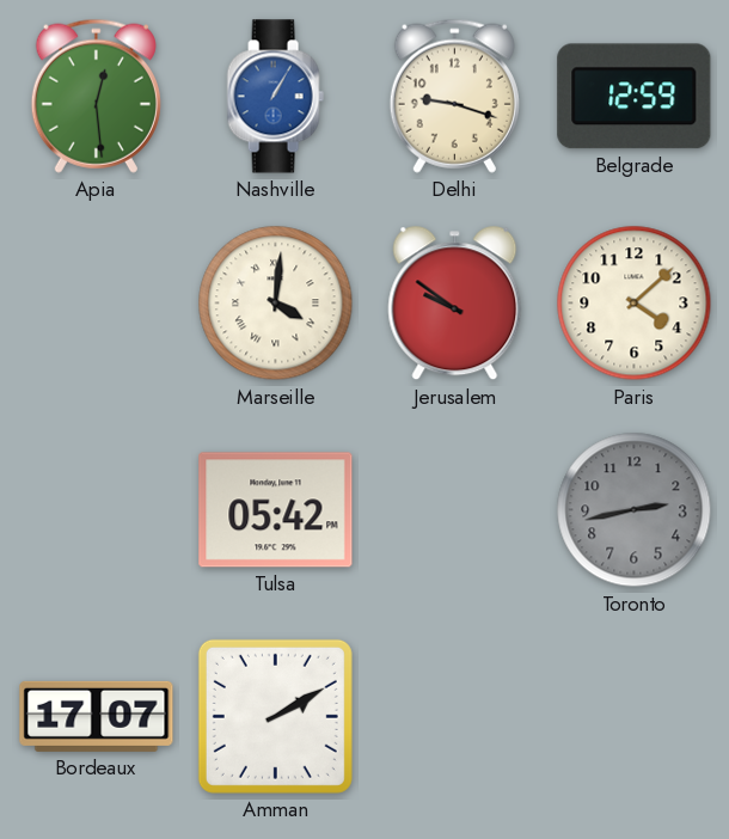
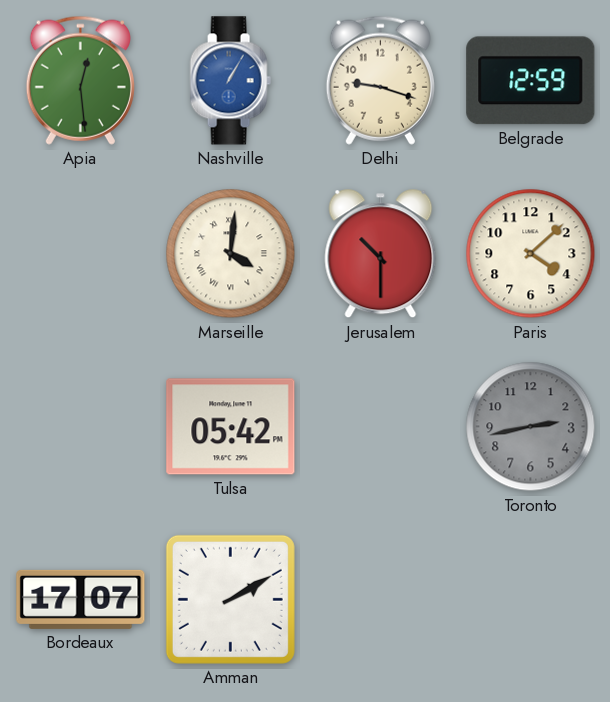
Jerusalem: 9:51 -> 10:30 (381, 254)
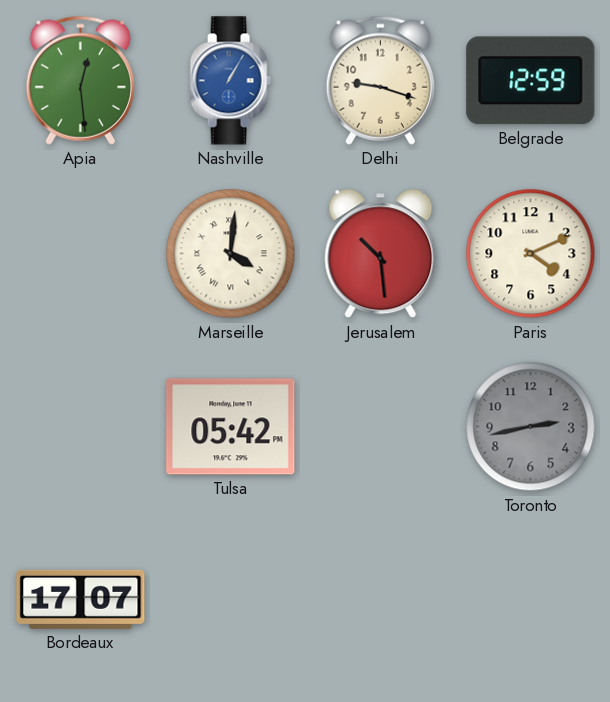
Jerusalem: 10:30 -> 10:29 (381, 254)
Paris: 4:08 -> 4:11 (531, 254)
Amman: 2:10 -> none (230, 599)
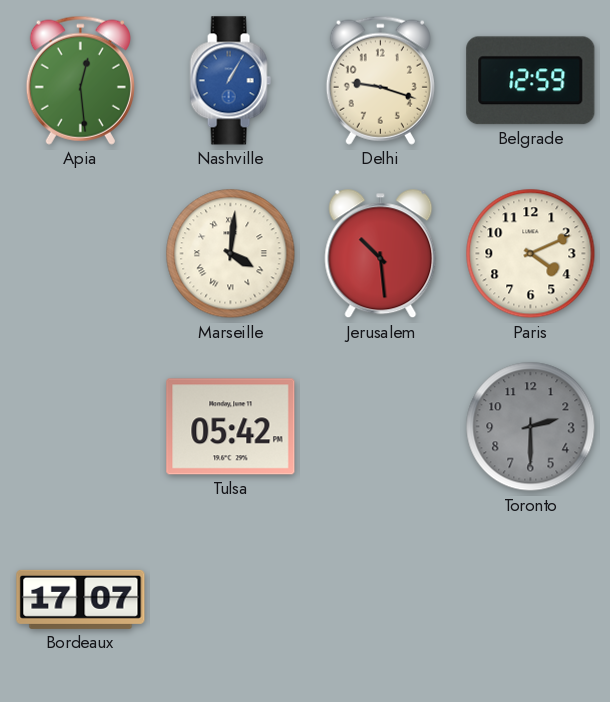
Toronto: 2:43 -> 2:30 (531, 427)
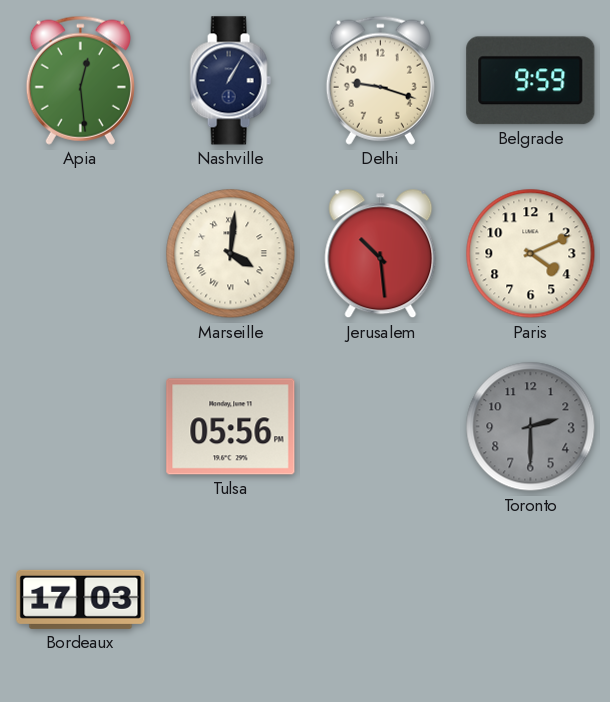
Nashville dial: blue -> navy (230, 81)
Belgrade: 12:59 -> 9:59 (531, 81)
Tulsa: 05:42 -> 05:56 (231, 427)
Bordeaux: 17:07 -> 17:03 (81, 599)
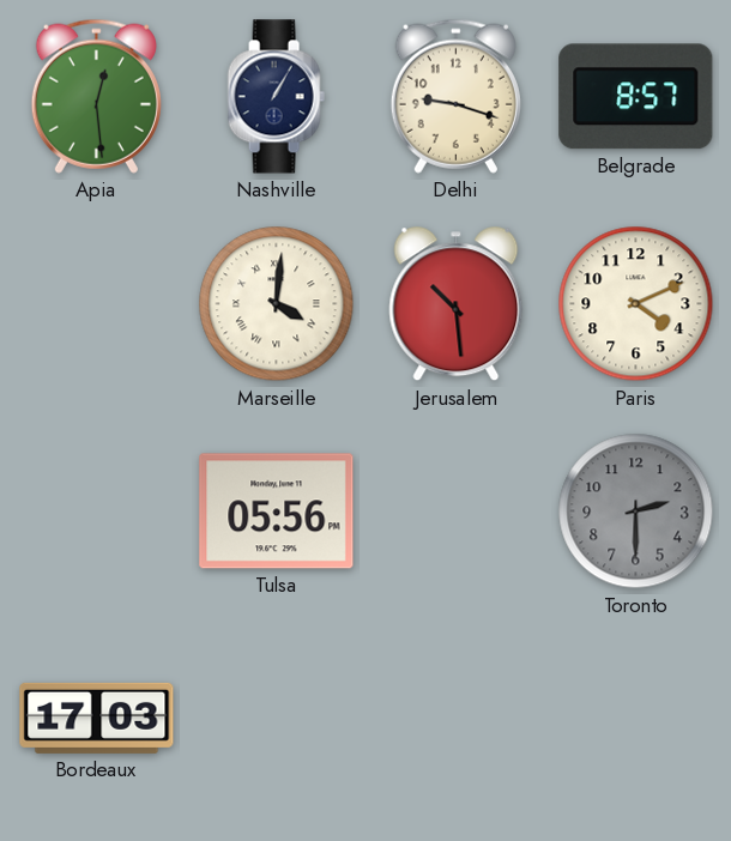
Belgrade: 9:59 -> 8:57 (636, 97)
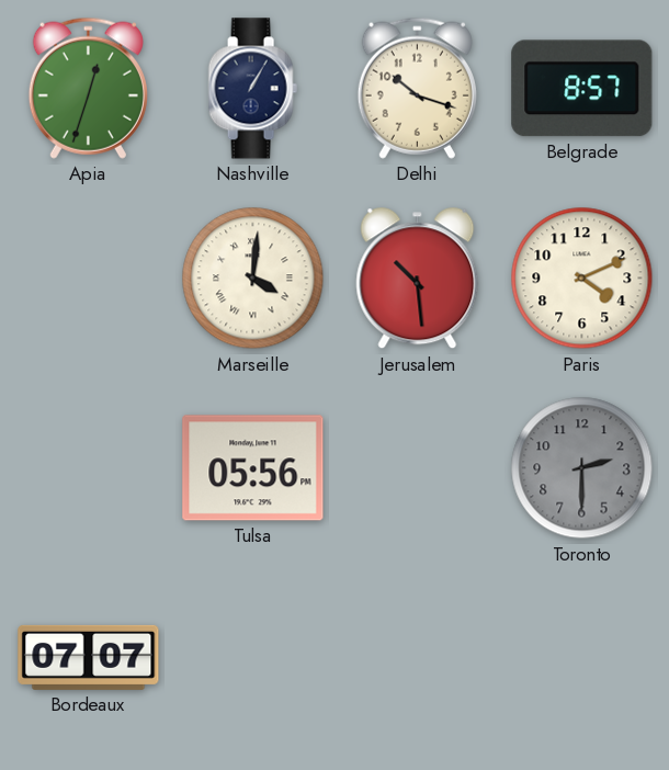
Apia: 12:29 -> 12:33 (88, 88)
Delhi: 9:18 -> 10:18 (417, 88)
Bordeaux: 17:03 -> 07:07 (89, 657)
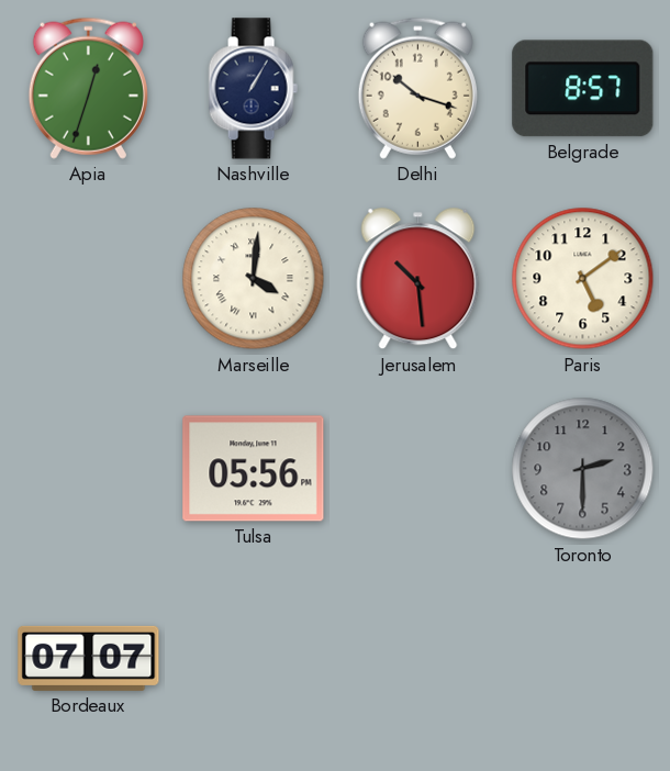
Paris: 4:11 -> 5:09 (583, 279)
